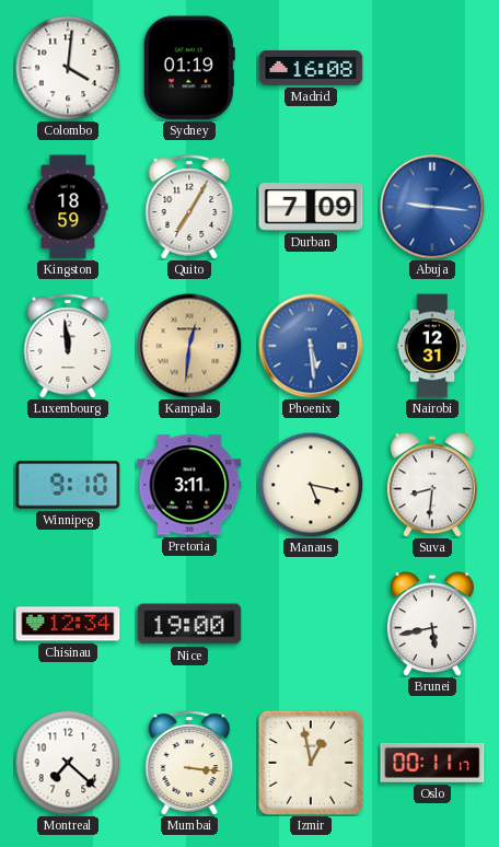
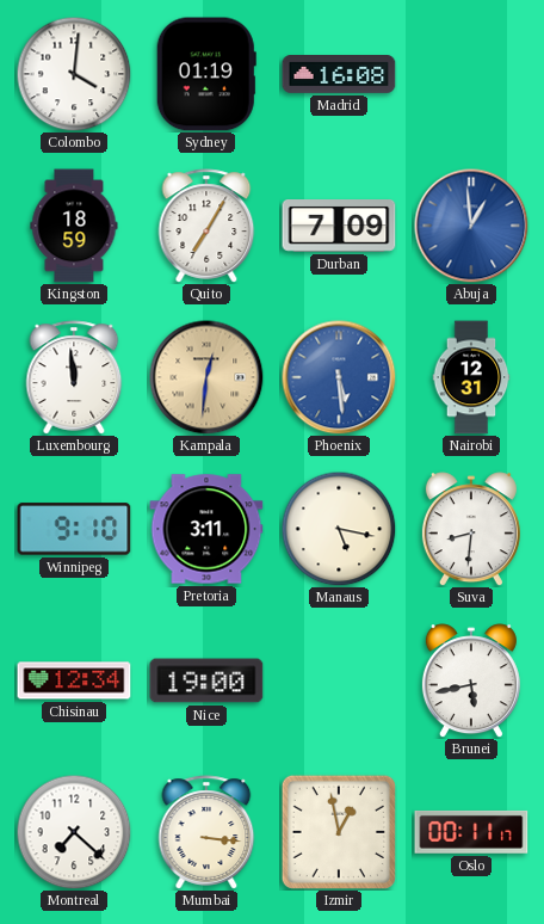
Abuja: 9:16 -> 12:59 (471, 226)
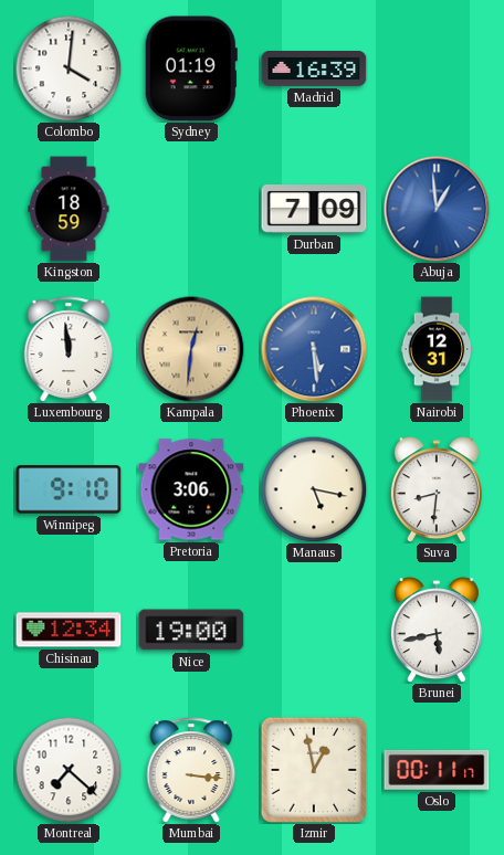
Madrid: 16:08 -> 16:39 (314, 70)
Quito: 7:05 -> none (206, 226)
Pretoria: 3:11 -> 3:06 (191, 489)
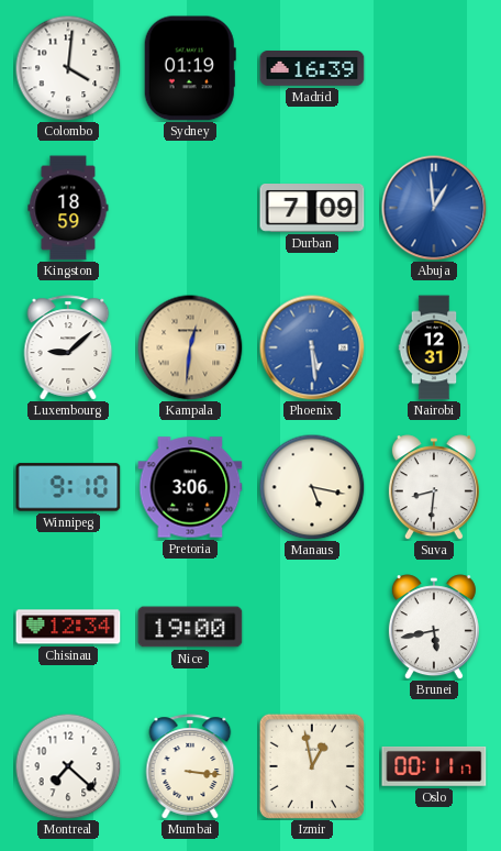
Luxembourg: 11:59 -> 9:08 (68, 347)
